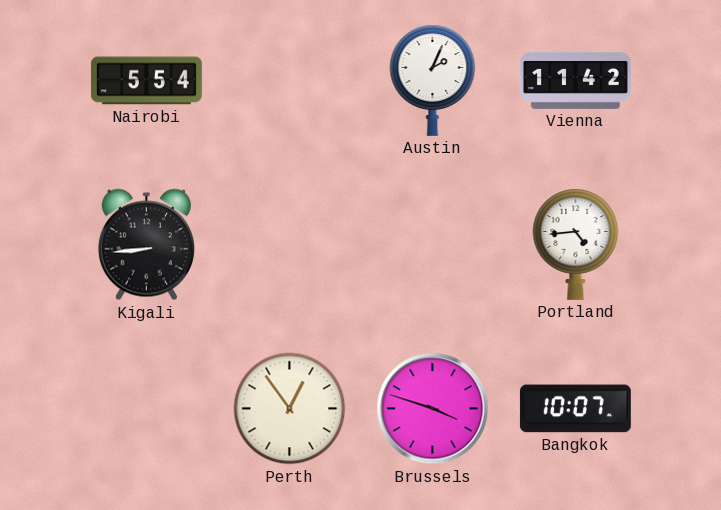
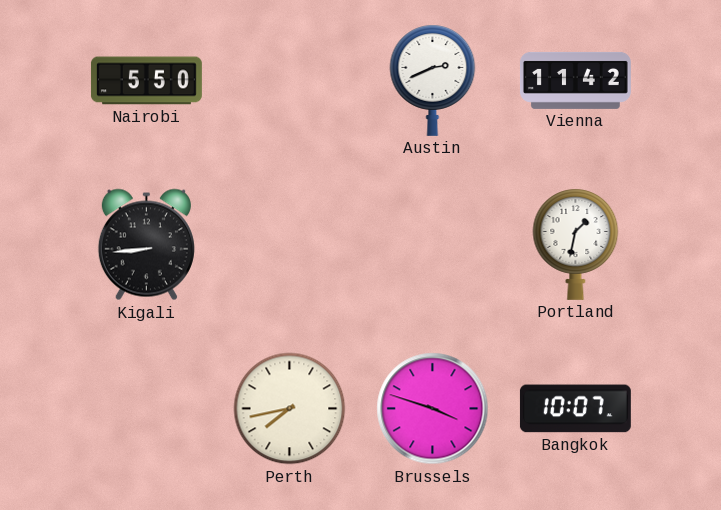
Nairobi: 5:54 -> 5:50 (146, 81)
Austin: 2:04 -> 2:41 (433, 80)
Portland: 4:44 -> 1:32 (576, 244)
Perth: 12:54 -> 7:43 (290, 409)
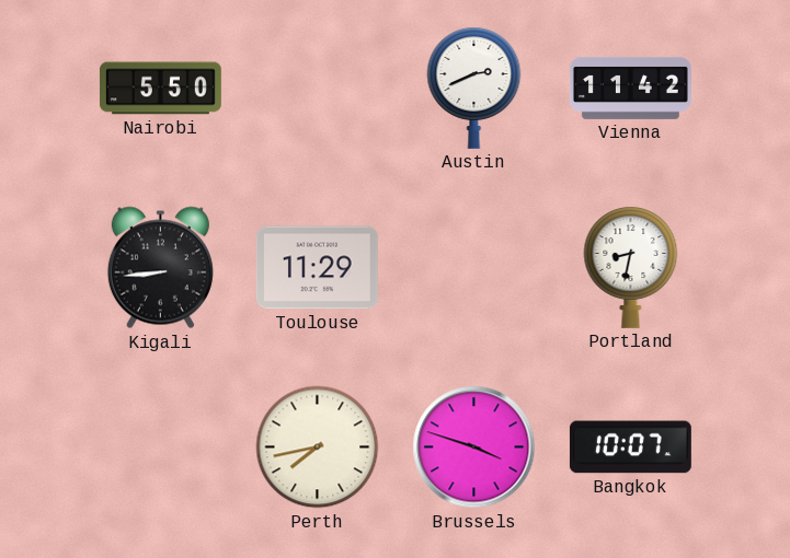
Toulouse: none -> 11:29 (317, 268)
Portland: 1:32 -> 8:32 (631, 267)
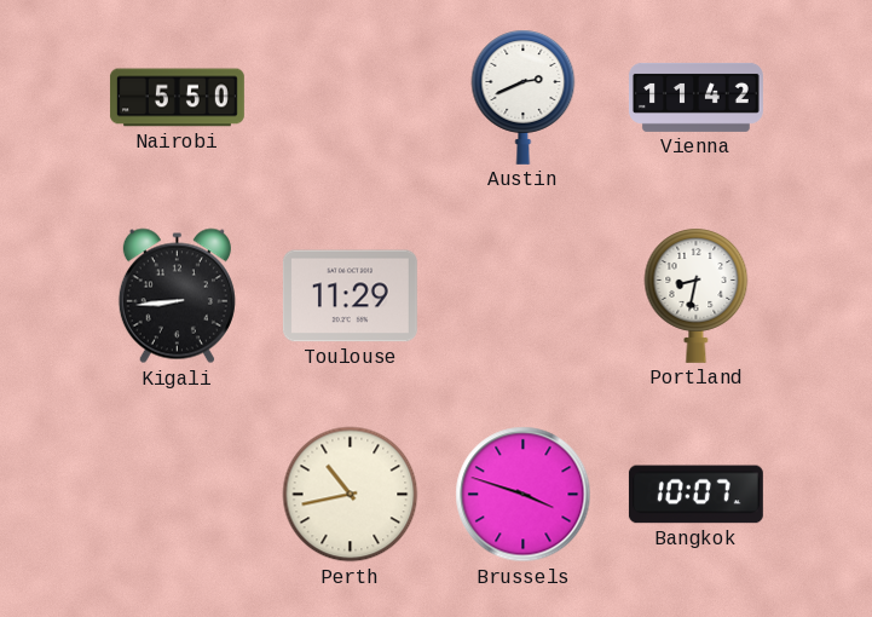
Perth: 7:43 -> 10:43 (351, 495)
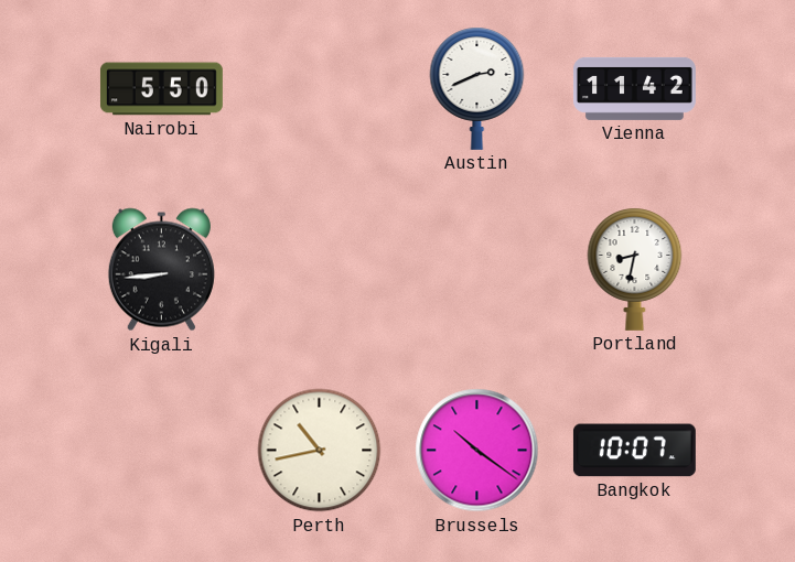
Toulouse: 11:29 -> none (350, 296)
Brussels: 3:48 -> 10:21 (477, 451)
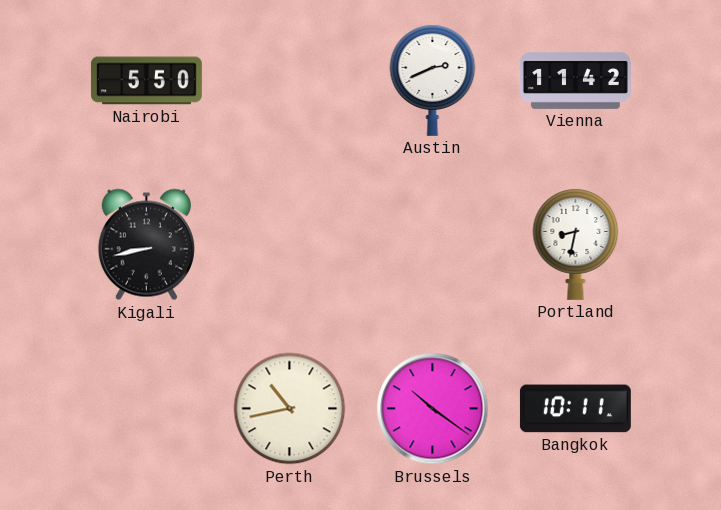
Kigali: 8:44 -> 8:43 (146, 245)
Bangkok: 10:07 -> 10:11 (575, 409)
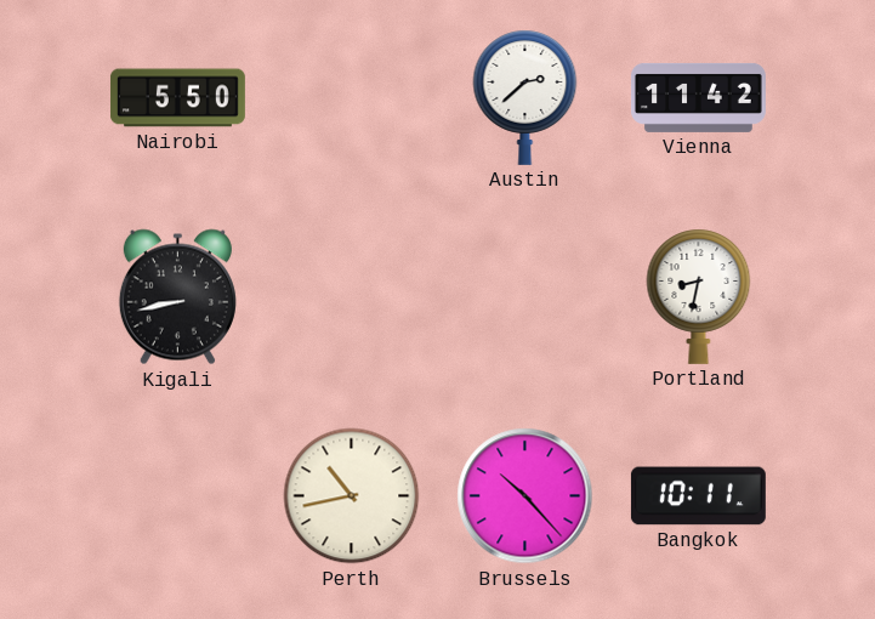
Austin: 2:41 -> 2:38 (525, 97)
Brussels: 10:21 -> 10:23 (525, 496)
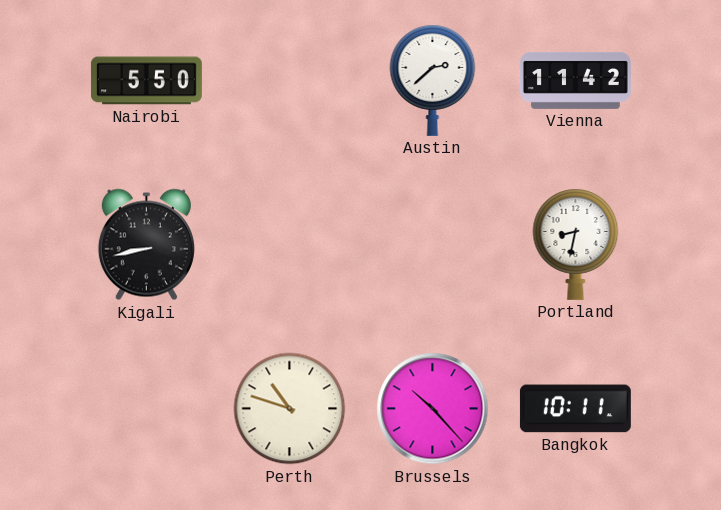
Perth: 10:43 -> 10:48 (290, 409)
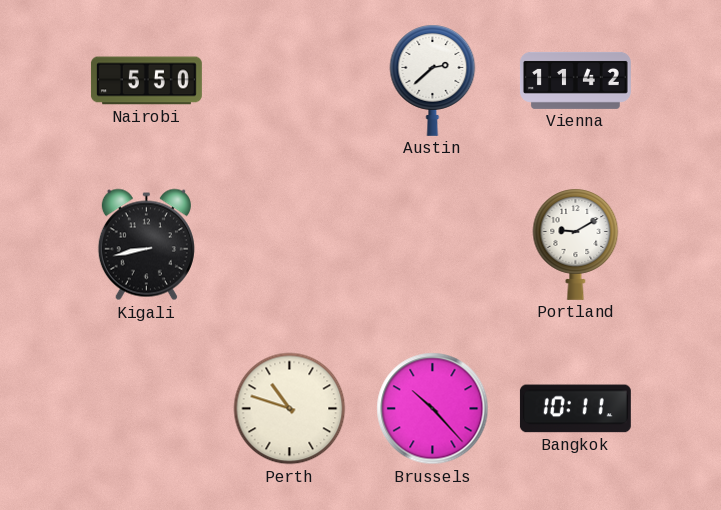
Portland: 8:32 -> 9:10 (576, 244)
